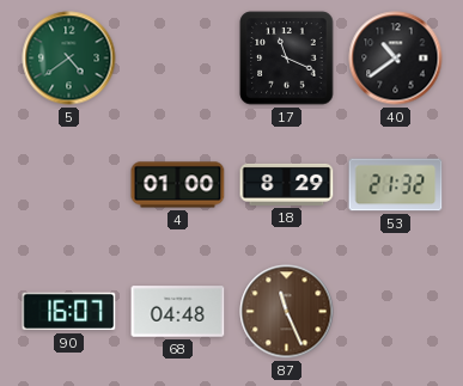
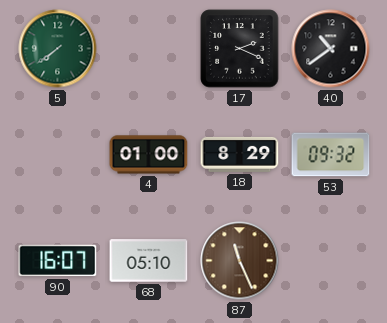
5: 4:39 -> 7:39 (58, 49)
17: 11:19 -> 2:19 (240, 49)
53: 21:32 -> 09:32 (331, 155)
68: 04:48 -> 05:10 (149, 261)
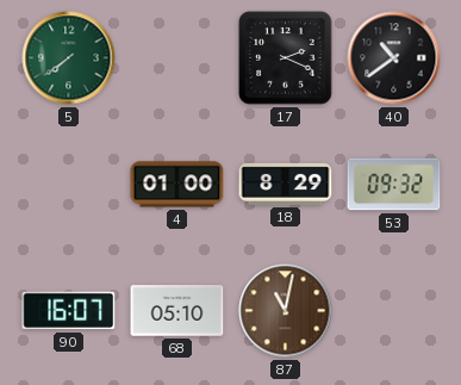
87: 11:26 -> 11:02 (286, 311)
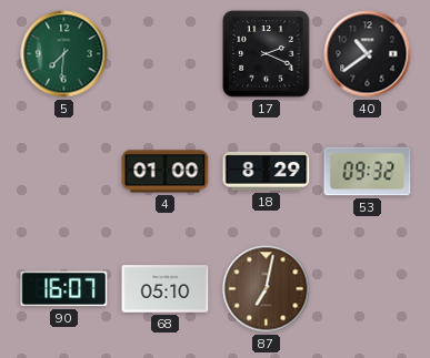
5: 7:39 -> 7:31 (64, 54)
87: 11:02 -> 7:02 (267, 289)
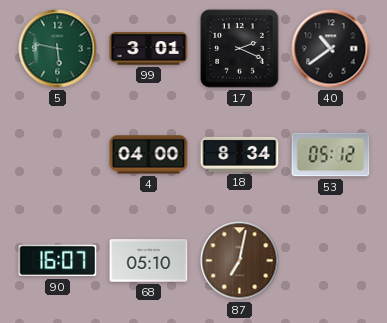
5: 7:31 -> 5:47 (58, 49)
99: none -> 3:01 (149, 49)
4: 01:00 -> 04:00 (149, 155)
18: 8:29 -> 8:34 (240, 154)
53: 09:32 -> 05:12 (331, 155)
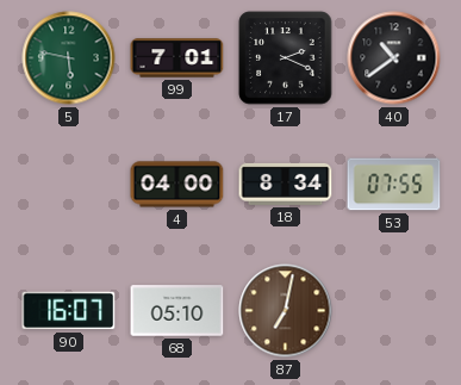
99: 3:01 -> 7:01 (177, 58)
53: 05:12 -> 07:55 (394, 185)
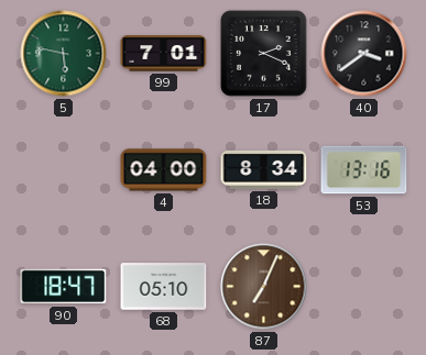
40: 10:39 -> 3:39 (364, 54)
53: 07:55 -> 13:16 (364, 170)
90: 16:07 -> 18:47 (64, 287)
87: 7:02 -> 7:04 (264, 287)
